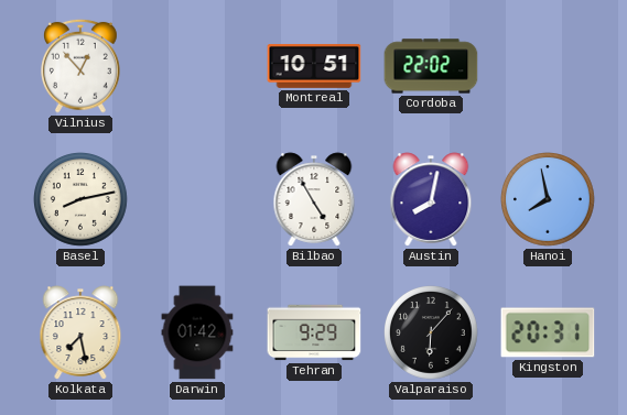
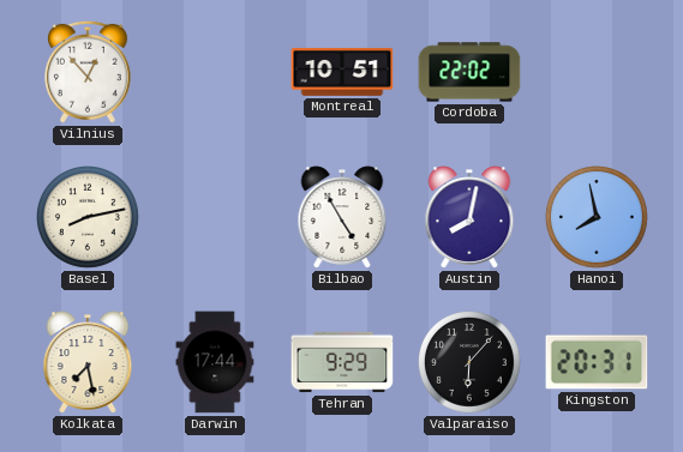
Darwin: 01:42 -> 17:44 (215, 362)
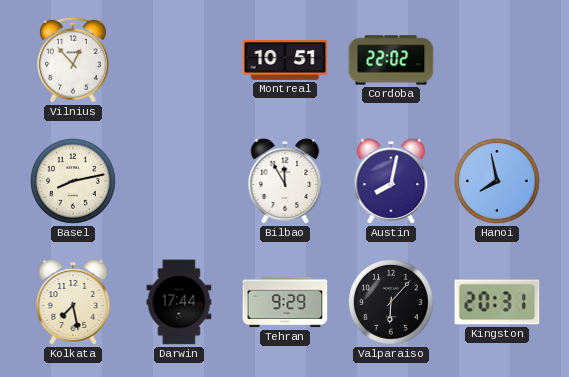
Bilbao: 4:55 -> 11:55 (285, 181)
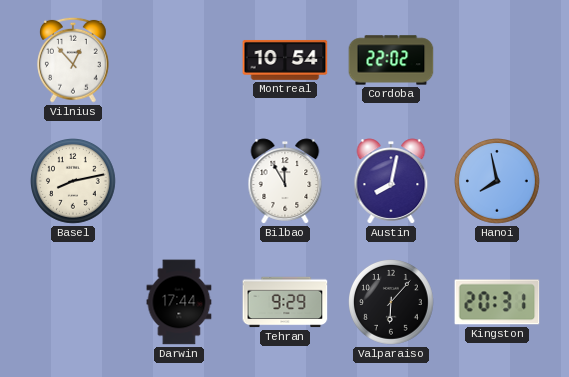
Montreal: 10:51 -> 10:54 (285, 60)
Kolkata: 7:28 -> none (73, 302)
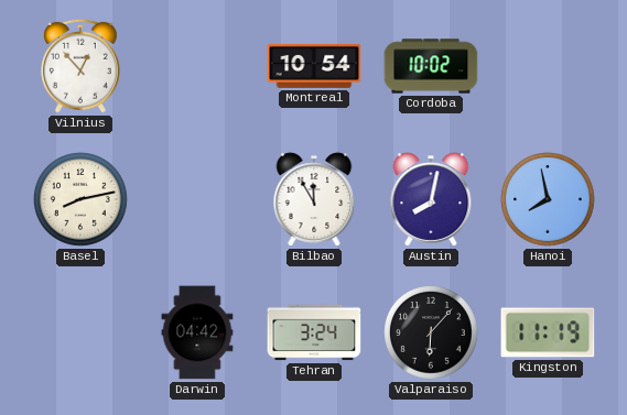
Cordoba: 22:02 -> 10:02 (431, 66)
Darwin: 17:44 -> 04:42 (197, 332)
Tehran: 9:29 -> 3:24 (314, 332)
Kingston: 20:31 -> 11:19 (548, 332)
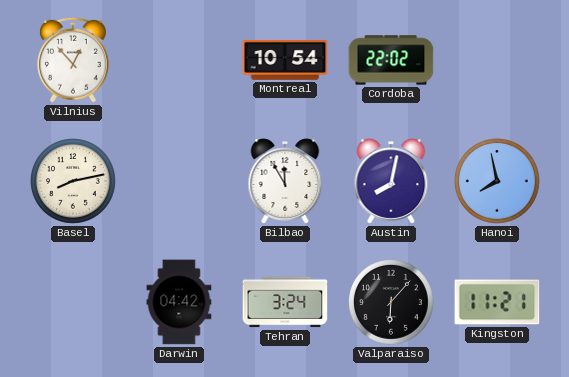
Cordoba: 10:02 -> 22:02 (391, 60)
Kingston: 11:19 -> 11:21 (497, 302)
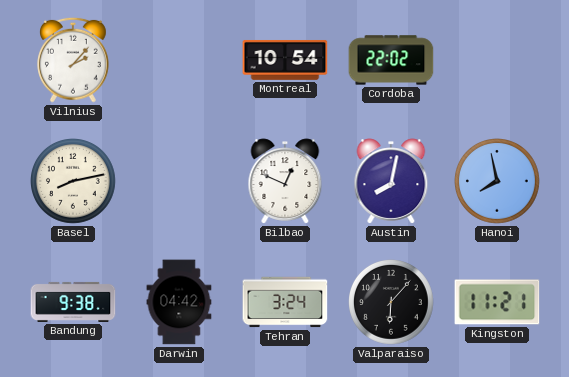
Vilnius: 12:53 -> 2:07 (74, 60)
Bilbao: 11:55 -> 12:49 (285, 181)
Bandung: none -> 9:38 (73, 302)
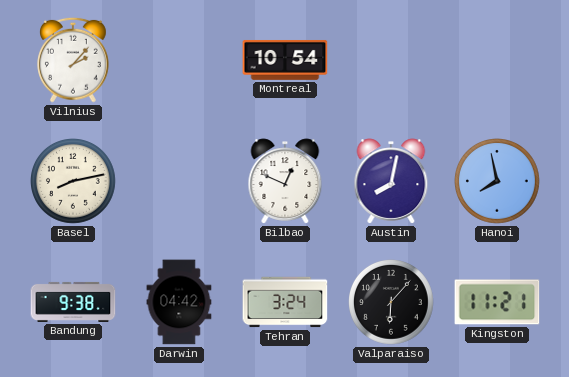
Cordoba: 22:02 -> none (391, 60)
